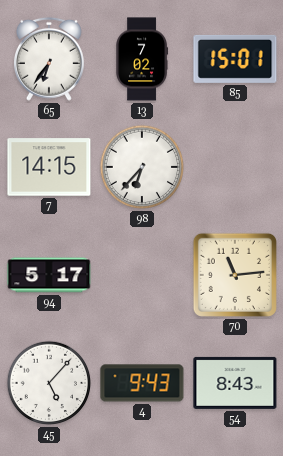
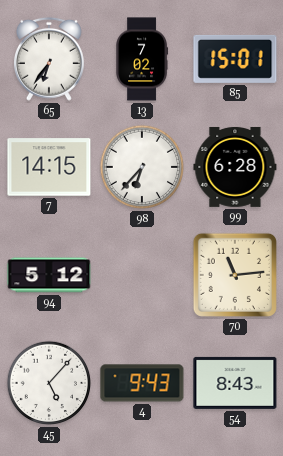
99: none -> 6:28 (235, 167)
94: 5:17 -> 5:12 (49, 275)
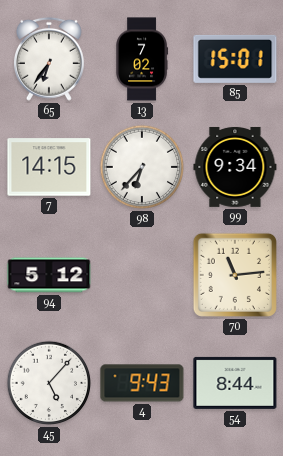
99: 6:28 -> 9:34 (235, 167)
54: 8:43 -> 8:44 (235, 383)
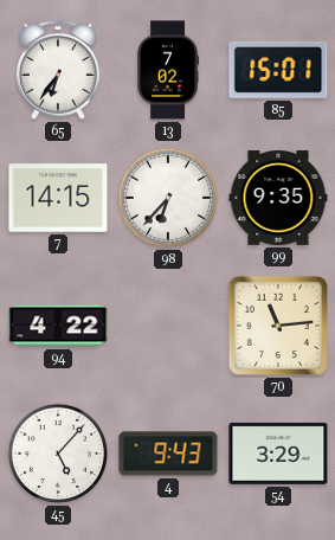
99: 9:34 -> 9:35 (278, 198)
94: 5:12 -> 4:22 (58, 326)
54: 8:44 -> 3:29 (278, 454)
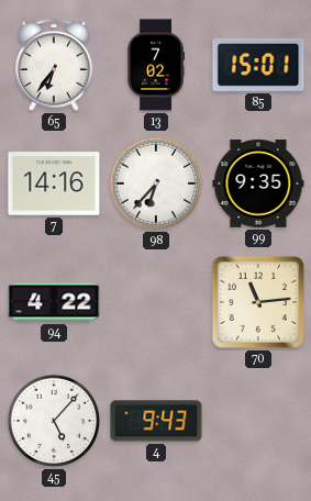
7: 14:15 -> 14:16 (54, 183)
54: 3:29 -> none (278, 454)
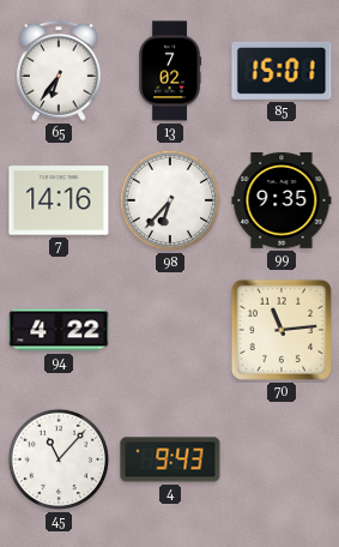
45: 5:07 -> 11:07 (59, 459)
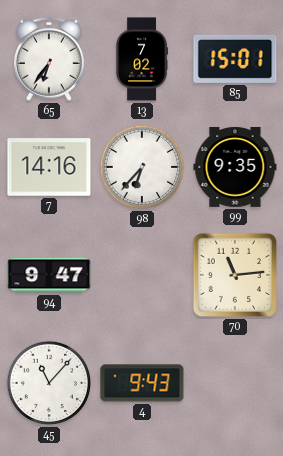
94: 4:22 -> 9:47 (49, 275)
